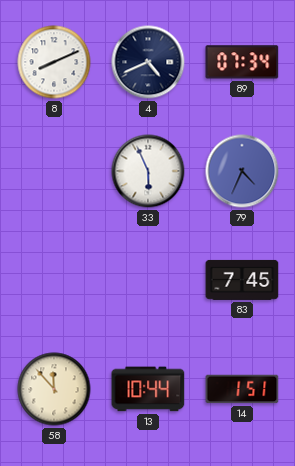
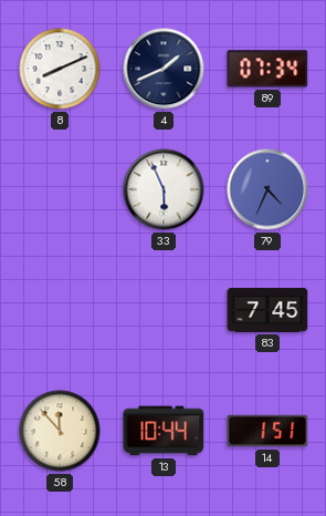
4: 4:41 -> 1:41 (164, 69)
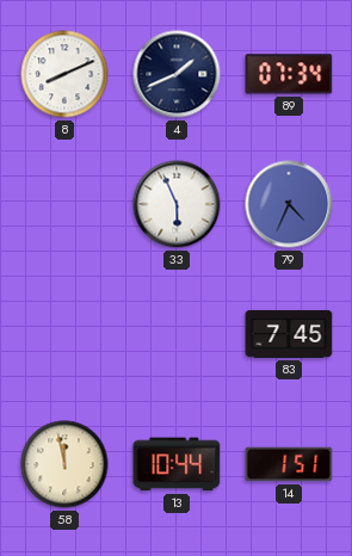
58: 11:53 -> 11:58 (64, 464)
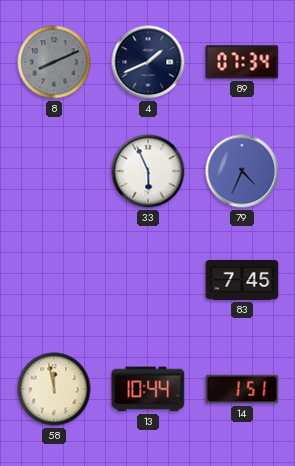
8 dial: white -> grey (54, 62)
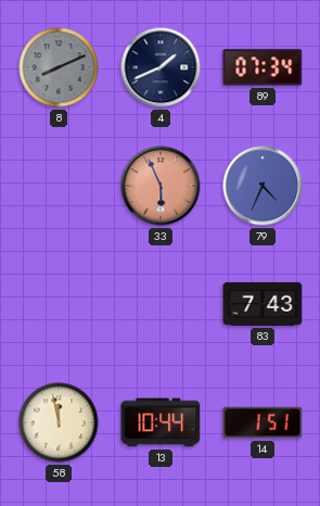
33 dial: white -> salmon (161, 186)
83: 7:45 -> 7:43 (263, 304)
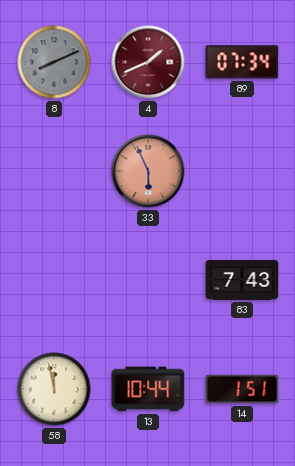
4 dial: navy -> burgundy (148, 62)
79: 4:34 -> none (263, 186)
